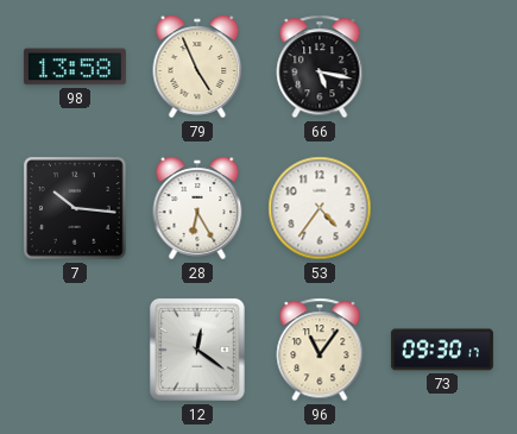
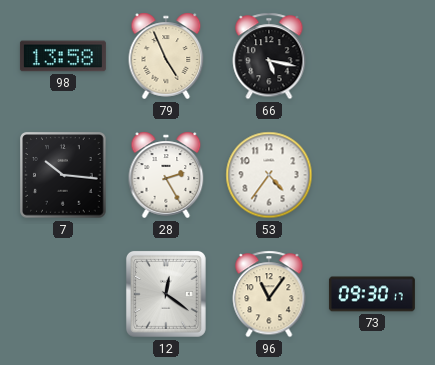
28: 6:25 -> 2:25 (166, 175)
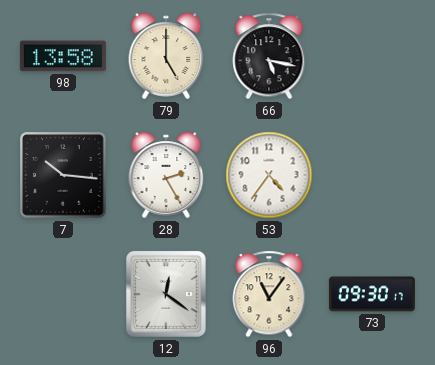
79: 4:56 -> 5:00 (166, 56)
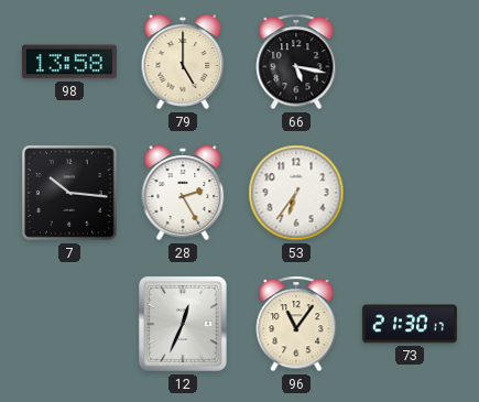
53: 4:36 -> 6:36 (296, 193)
12: 12:21 -> 12:34 (183, 324)
73: 09:30 -> 21:30 (410, 324)
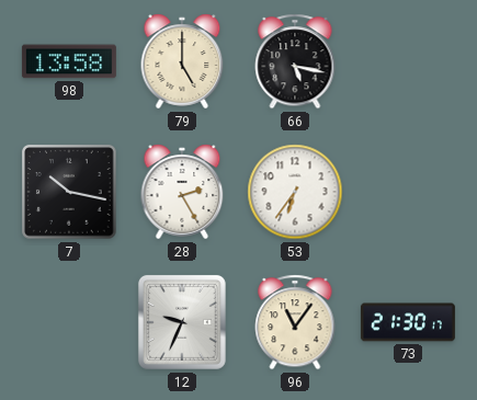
7: 10:16 -> 10:17 (69, 192)
12: 12:34 -> 9:34 (182, 322)
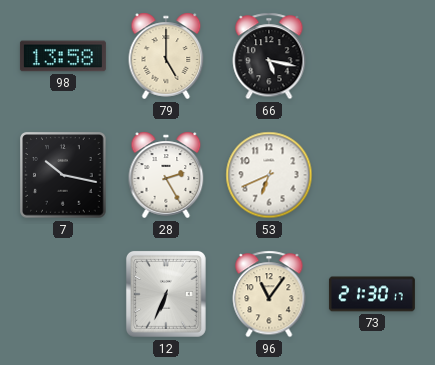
53: 6:36 -> 6:41 (269, 175)
12: 9:34 -> 6:34 (166, 294)
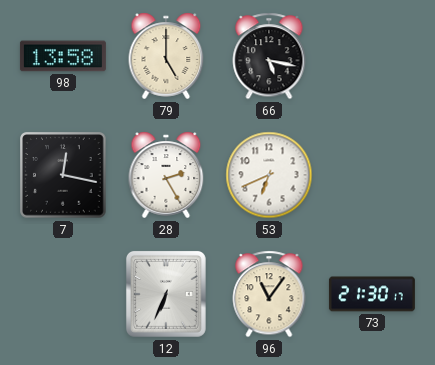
7: 10:17 -> 12:17 (63, 175)
